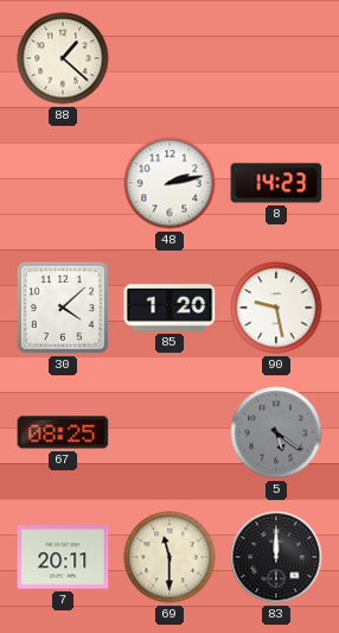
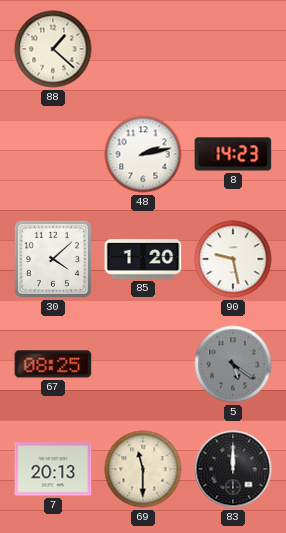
7: 20:11 -> 20:13 (53, 469)
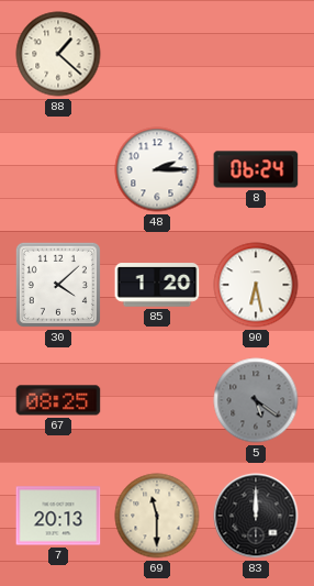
48: 2:13 -> 2:15 (157, 169)
8: 14:23 -> 06:24 (256, 169)
90: 9:28 -> 6:28 (256, 285)
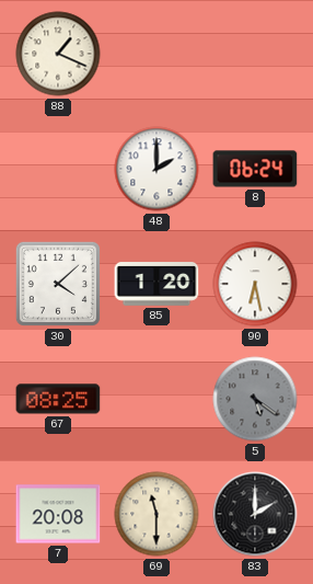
88: 1:22 -> 1:19 (58, 54)
48: 2:15 -> 2:00 (156, 169)
7: 20:13 -> 20:08 (58, 514)
83: 12:00 -> 2:00 (255, 514)
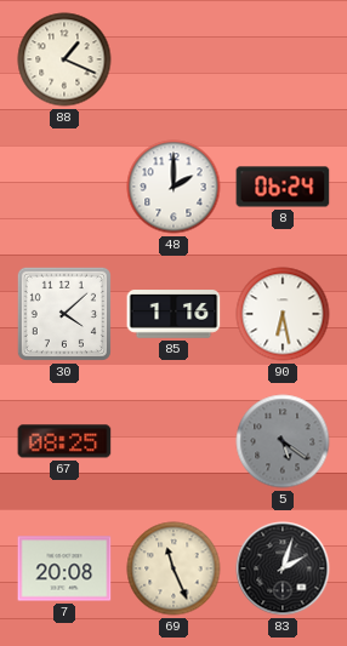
85: 1:20 -> 1:16 (173, 314)
69: 11:30 -> 11:26 (173, 568)
83: 2:00 -> 2:03 (283, 568)
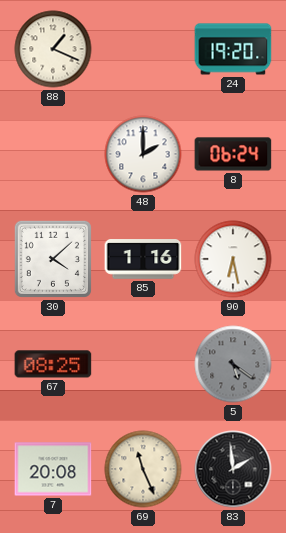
24: none -> 19:20 (233, 49)
83: 2:03 -> 1:59 (233, 469)
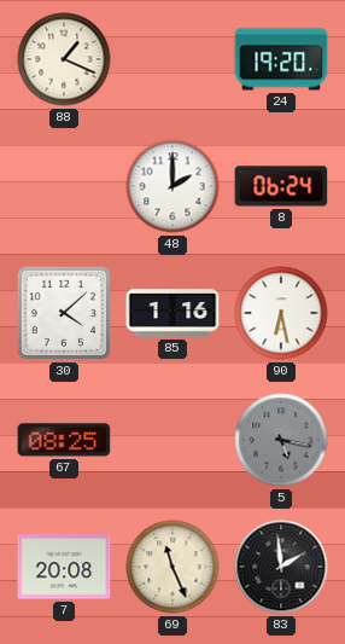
5: 5:21 -> 5:17 (281, 440)
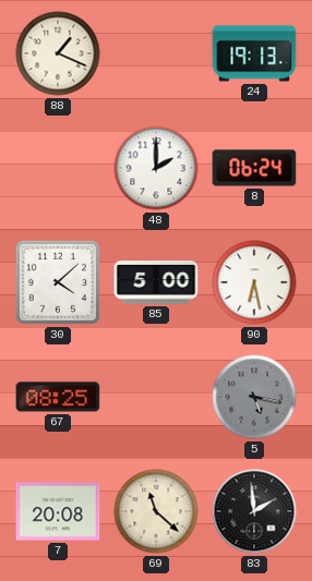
24: 19:20 -> 19:13 (254, 53)
85: 1:16 -> 5:00 (156, 282)
69: 11:26 -> 11:22 (156, 511)
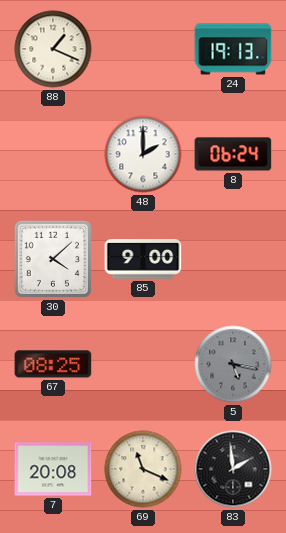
85: 5:00 -> 9:00 (143, 259)
90: 6:28 -> none (254, 282)
69: 11:22 -> 11:19 (143, 469)
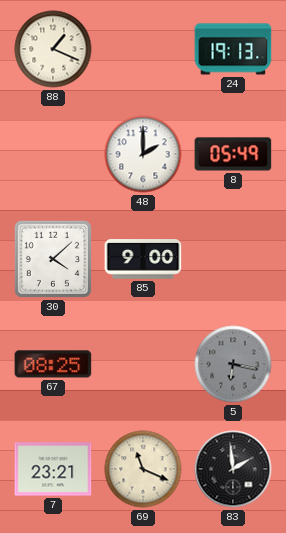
8: 06:24 -> 05:49 (233, 154)
5: 5:17 -> 6:17 (233, 364)
7: 20:08 -> 23:21 (53, 469)
